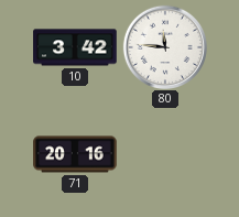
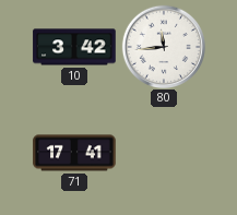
80: 11:46 -> 11:44 (163, 46)
71: 20:16 -> 17:41 (74, 153)
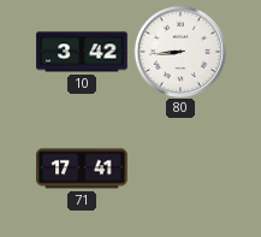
80: 11:44 -> 8:44 (179, 51)
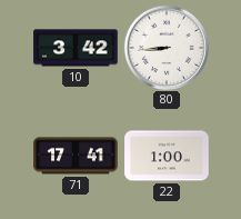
22: none -> 1:00 (167, 156)
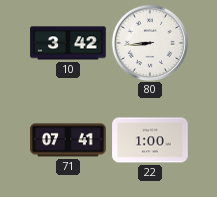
71: 17:41 -> 07:41 (68, 140)
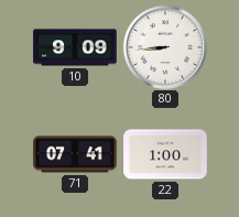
10: 3:42 -> 9:09 (75, 47)
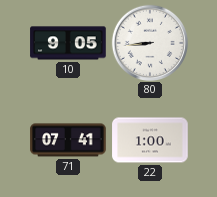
10: 9:09 -> 9:05 (68, 43)
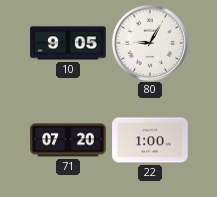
80: 8:44 -> 9:05 (149, 42)
71: 07:41 -> 07:20 (68, 140)
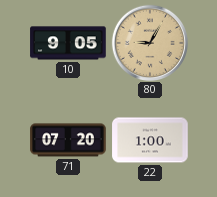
80 dial: white -> champagne (149, 42)
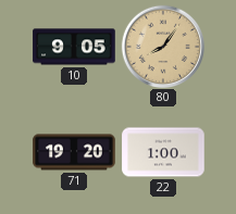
80: 9:05 -> 8:06 (162, 46)
71: 07:20 -> 19:20 (74, 152)
